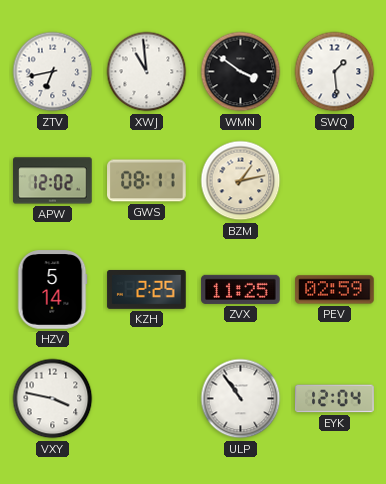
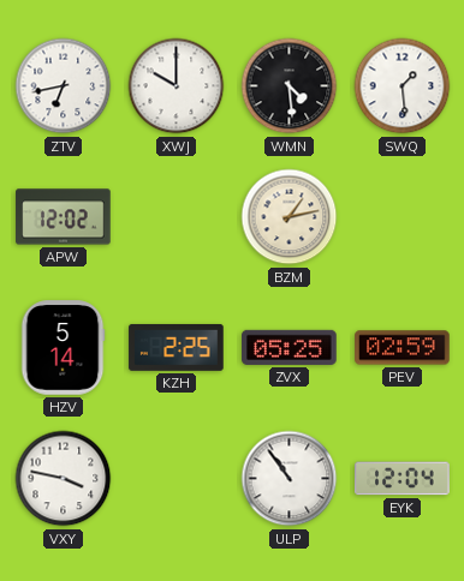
XWJ: 10:59 -> 10:00 (177, 86)
WMN: 3:51 -> 4:29 (290, 86)
GWS: 08:11 -> none (147, 181)
ZVX: 11:25 -> 05:25 (290, 347)
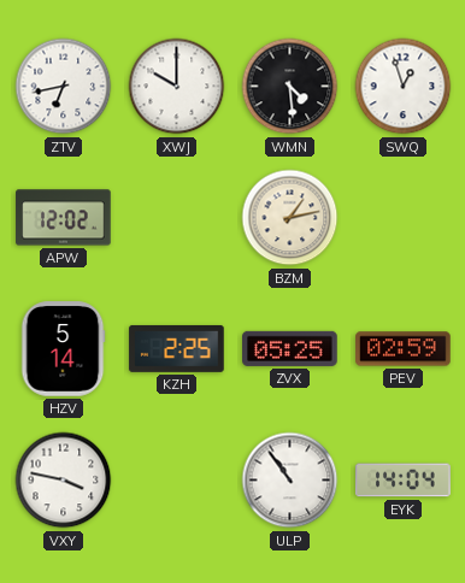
SWQ: 1:29 -> 12:57 (404, 87)
EYK: 12:04 -> 14:04 (404, 481)
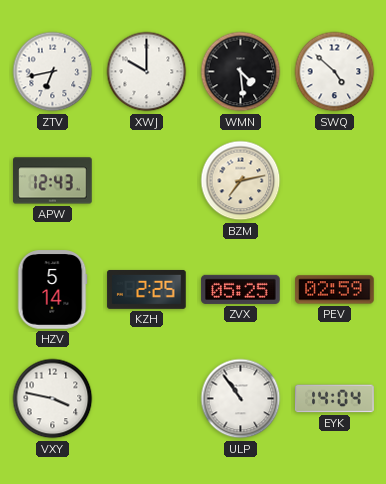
SWQ: 12:57 -> 4:52 (335, 72)
APW: 12:02 -> 12:43 (53, 181)
BZM: 1:13 -> 7:13 (241, 181)
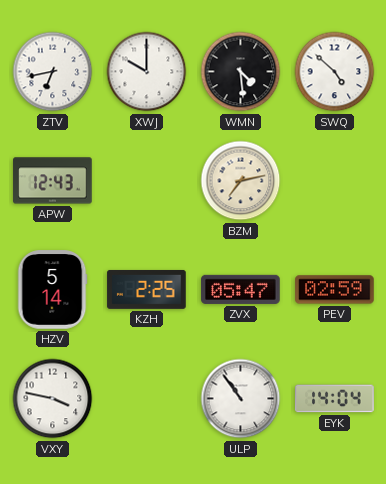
ZVX: 05:25 -> 05:47 (241, 289)
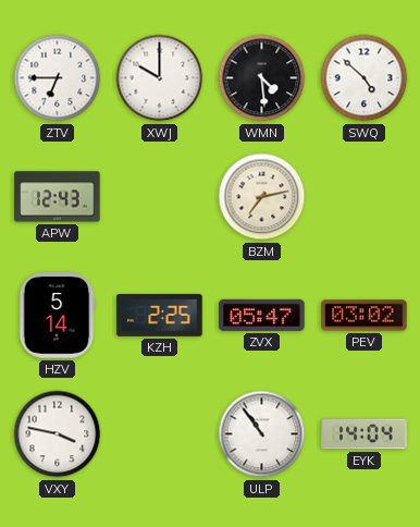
ZTV: 6:43 -> 6:45 (58, 78)
PEV: 02:59 -> 03:02 (365, 316)
